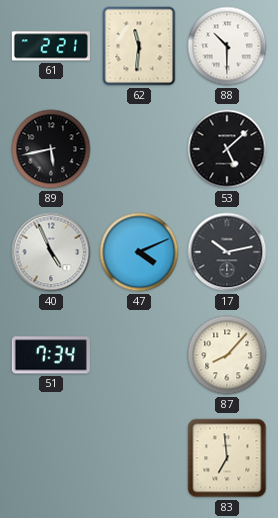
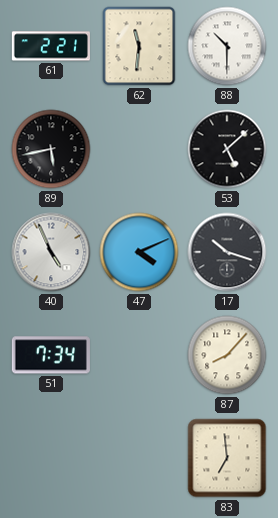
17: 10:13 -> 10:18 (227, 252)
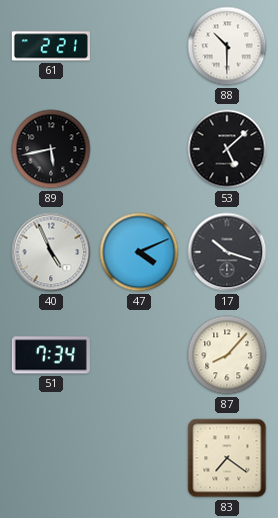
62: 11:31 -> none (139, 46)
83: 6:59 -> 7:21 (227, 458)
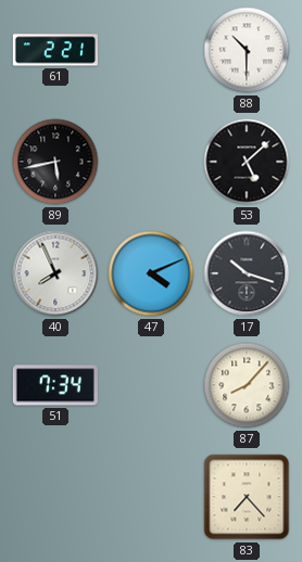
40: 4:56 -> 7:56 (55, 273)
83: 7:21 -> 7:23 (247, 497)
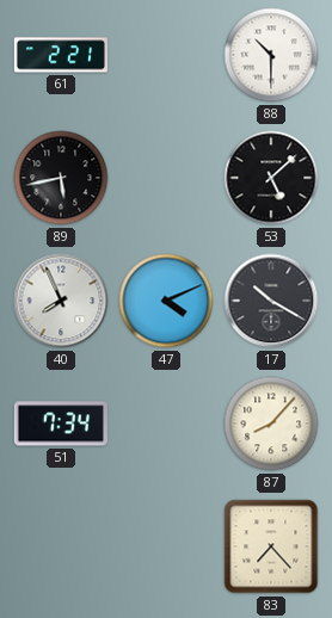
17: 10:18 -> 10:20 (271, 301)
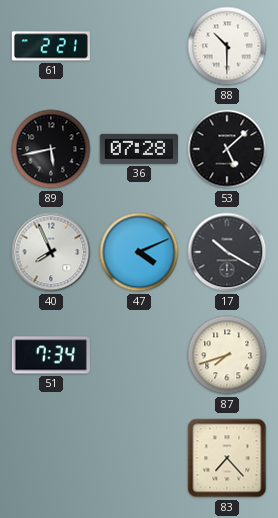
36: none -> 07:28 (139, 149)
87: 8:07 -> 7:42 (227, 355)
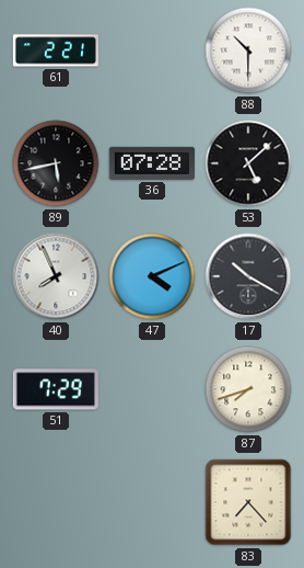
51: 7:34 -> 7:29 (56, 389)
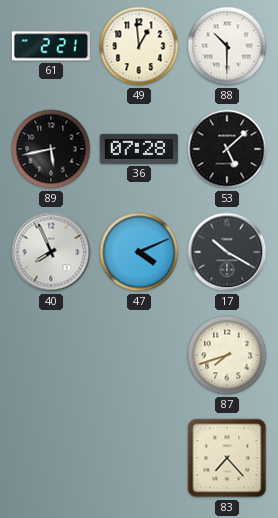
49: none -> 12:59 (139, 46)
51: 7:29 -> none (56, 389)
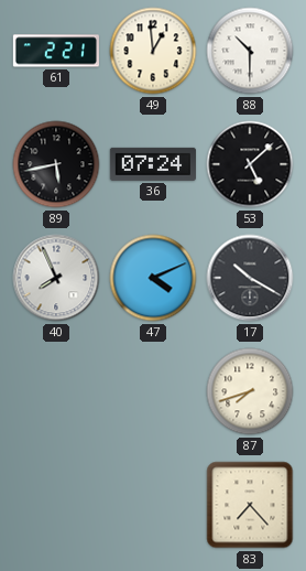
36: 07:28 -> 07:24 (153, 164)
